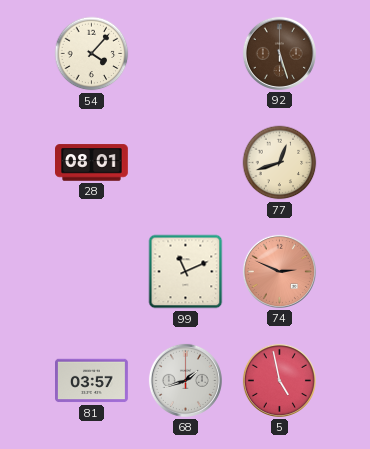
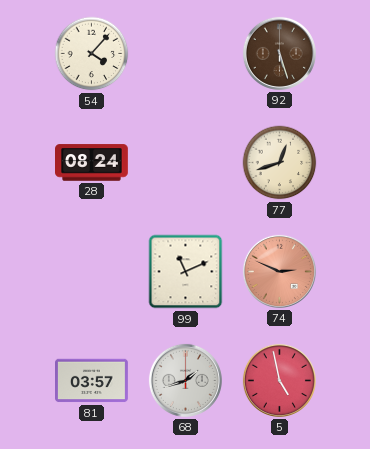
28: 08:01 -> 08:24 (92, 163)
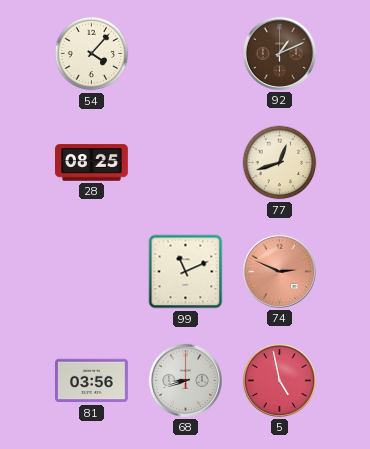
92: 5:27 -> 1:11 (279, 53)
28: 08:24 -> 08:25 (92, 163)
81: 03:57 -> 03:56 (92, 381)
68: 1:42 -> 8:42 (185, 380)
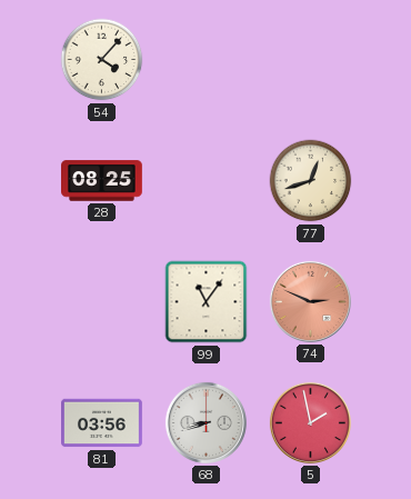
92: 1:11 -> none (279, 53)
99: 11:11 -> 11:06 (207, 302)
5: 4:58 -> 1:58 (310, 422)
